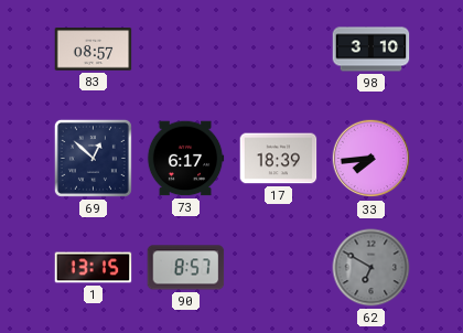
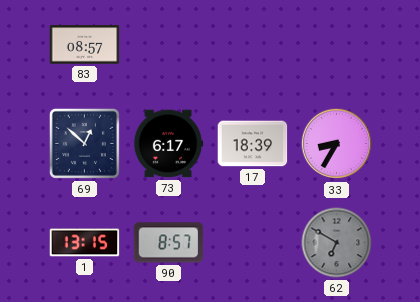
98: 3:10 -> none (372, 50)
33: 7:44 -> 8:35 (337, 144)
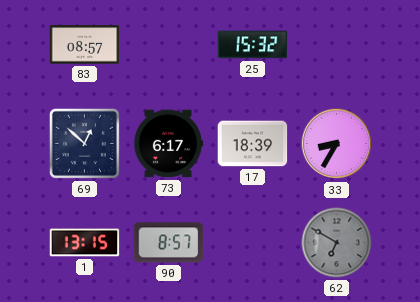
25: none -> 15:32 (253, 45)
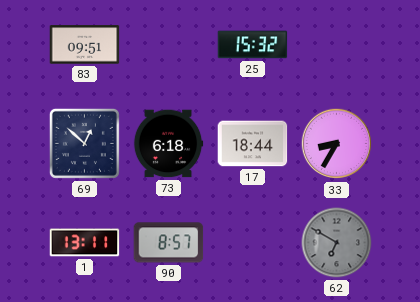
83: 08:57 -> 09:51 (85, 45)
73: 6:17 -> 6:18 (168, 144)
17: 18:39 -> 18:44 (253, 144)
1: 13:15 -> 13:11 (85, 243)
